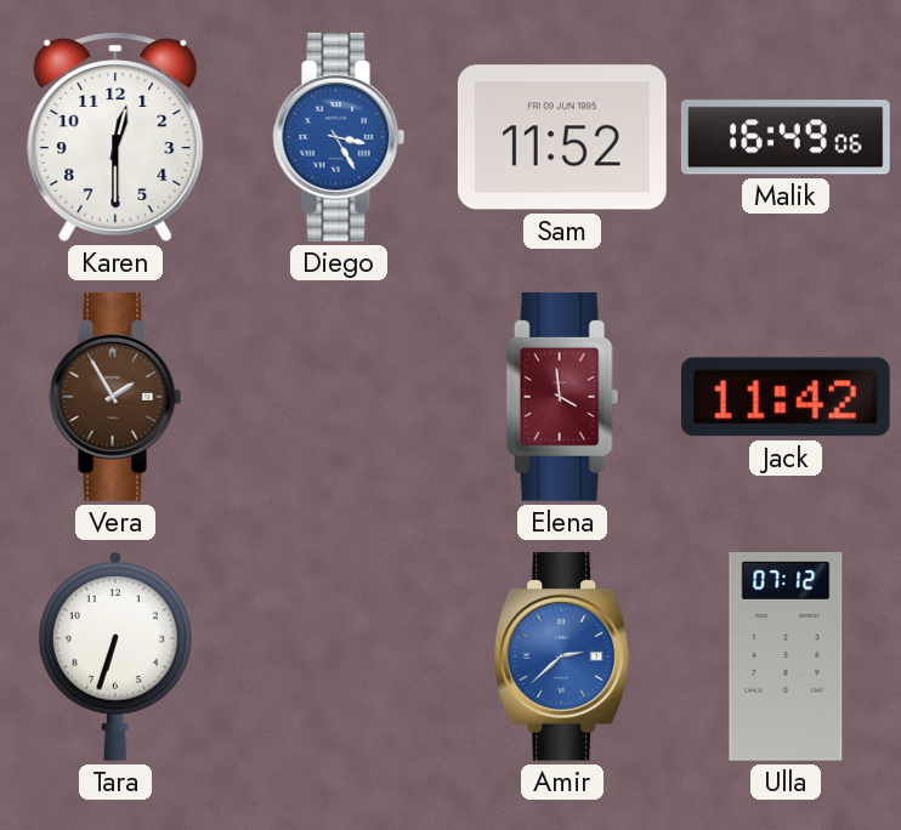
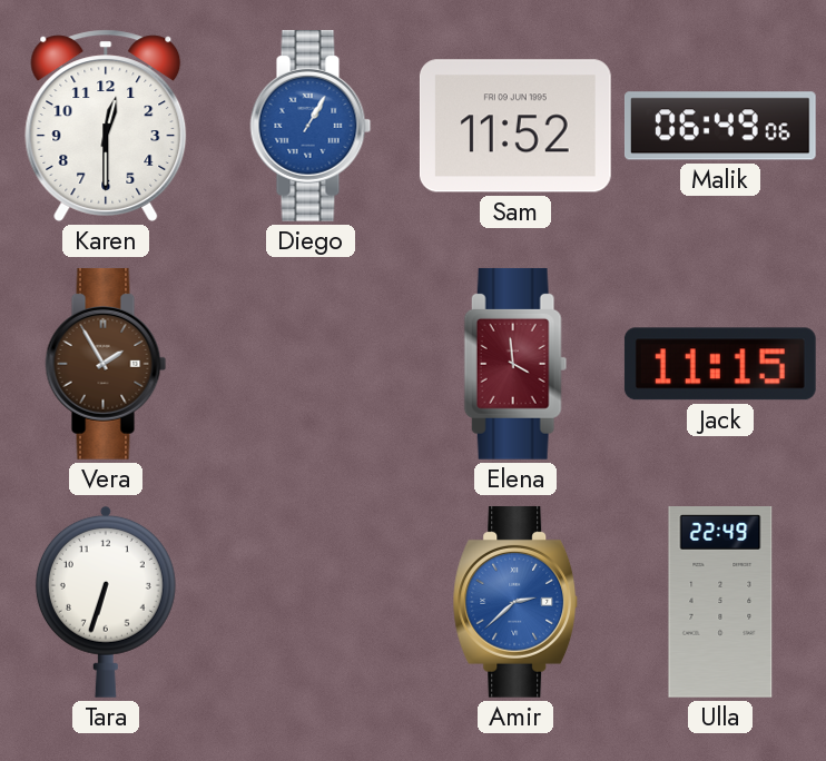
Diego: 3:25 -> 1:05 (311, 126)
Malik: 16:49 -> 06:49 (720, 126)
Jack: 11:42 -> 11:15 (720, 364)
Ulla: 07:12 -> 22:49 (720, 603)
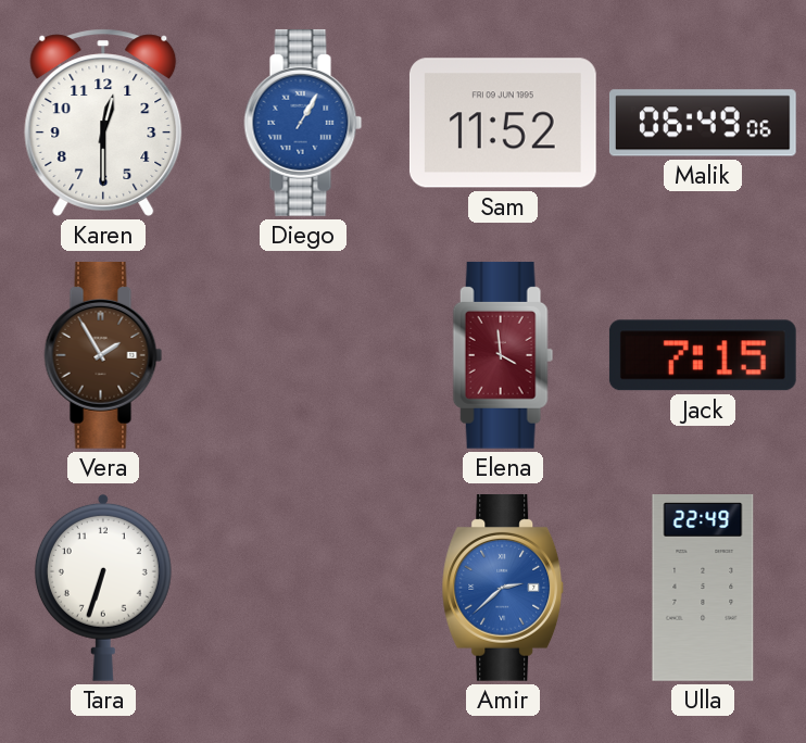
Jack: 11:15 -> 7:15 (703, 355)
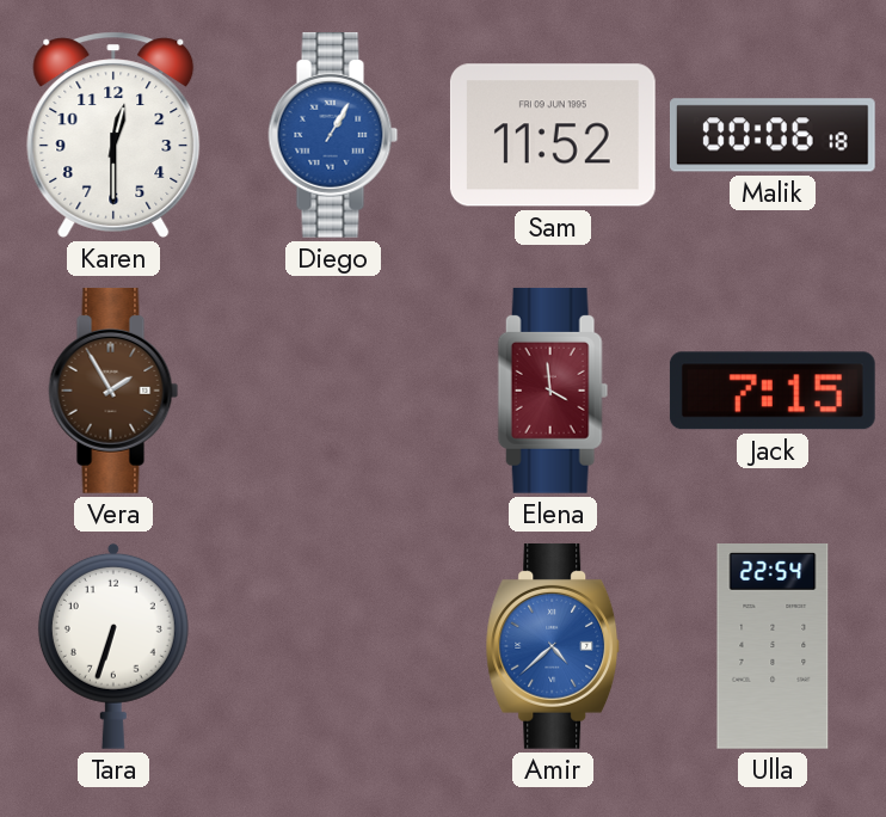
Malik: 06:49 -> 00:06 (773, 135)
Amir: 2:38 -> 4:38 (553, 646)
Ulla: 22:49 -> 22:54 (773, 647)
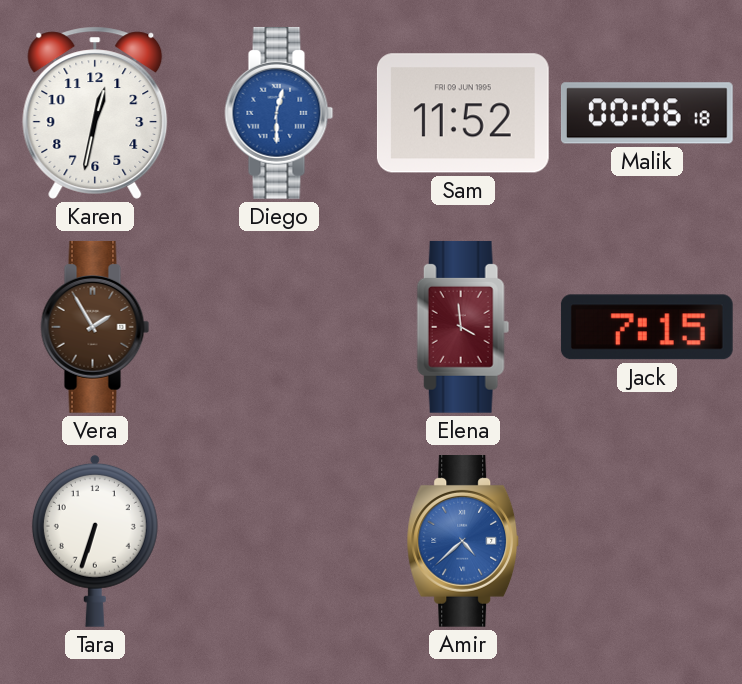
Karen: 12:30 -> 12:32 (95, 113)
Diego: 1:05 -> 12:30 (279, 113)
Ulla: 22:54 -> none (773, 647)
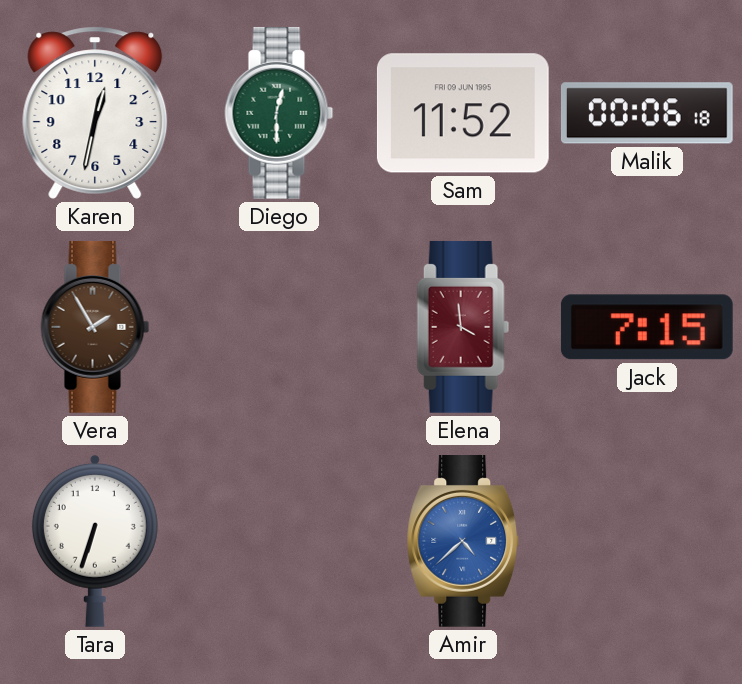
Diego dial: blue -> green (279, 113)
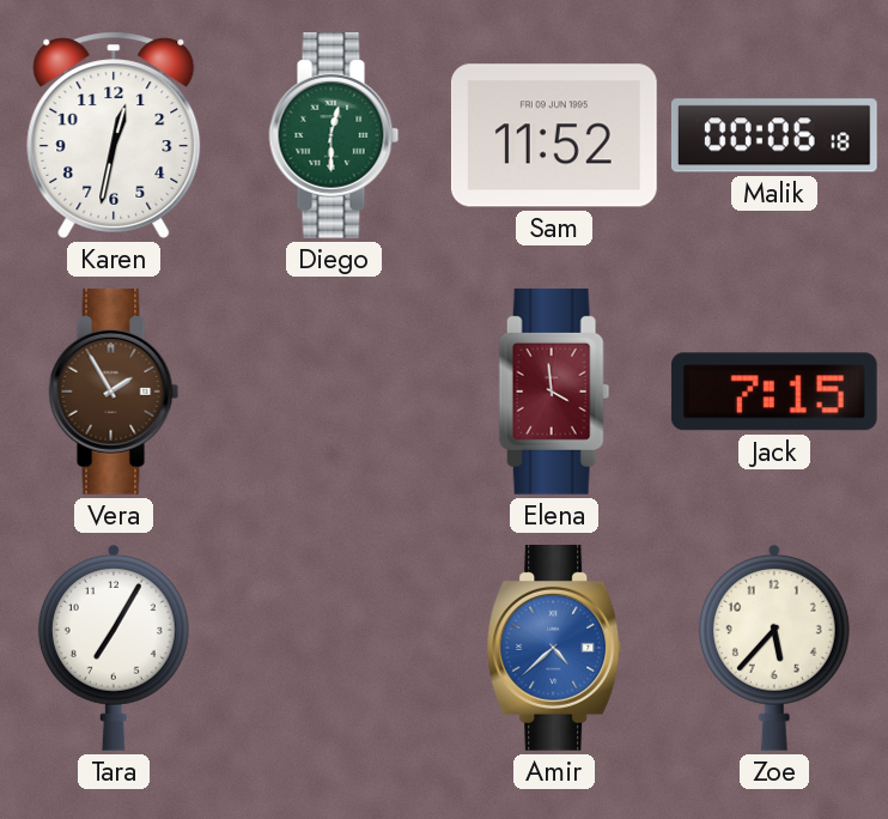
Tara: 6:33 -> 7:05 (114, 648)
Zoe: none -> 5:37 (774, 648)
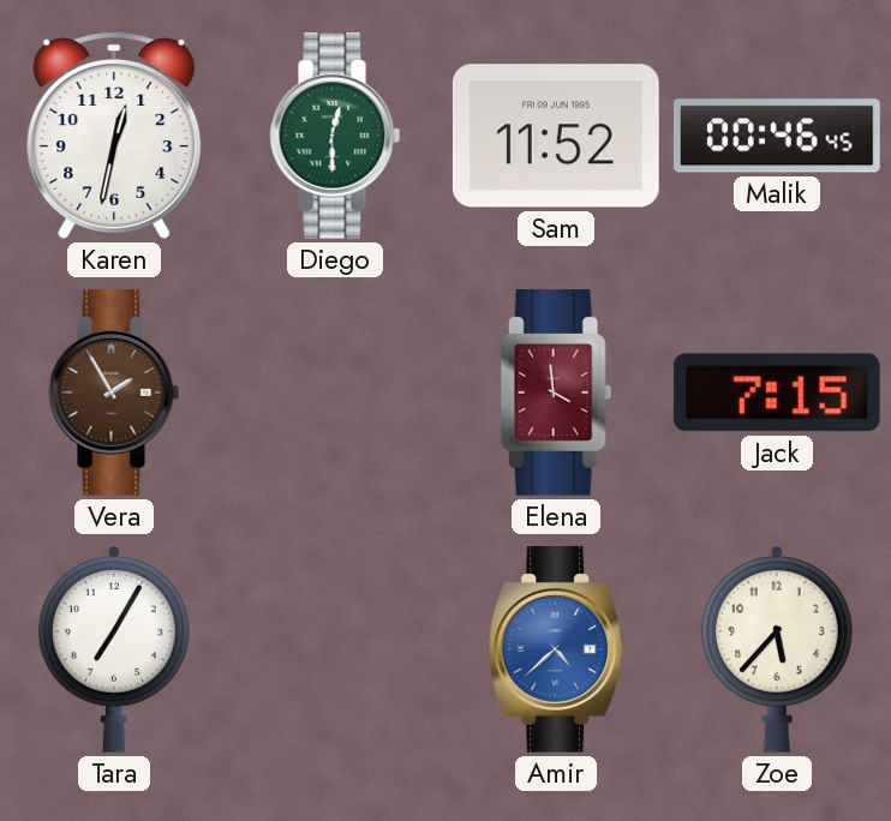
Malik: 00:06 -> 00:46 (777, 136)
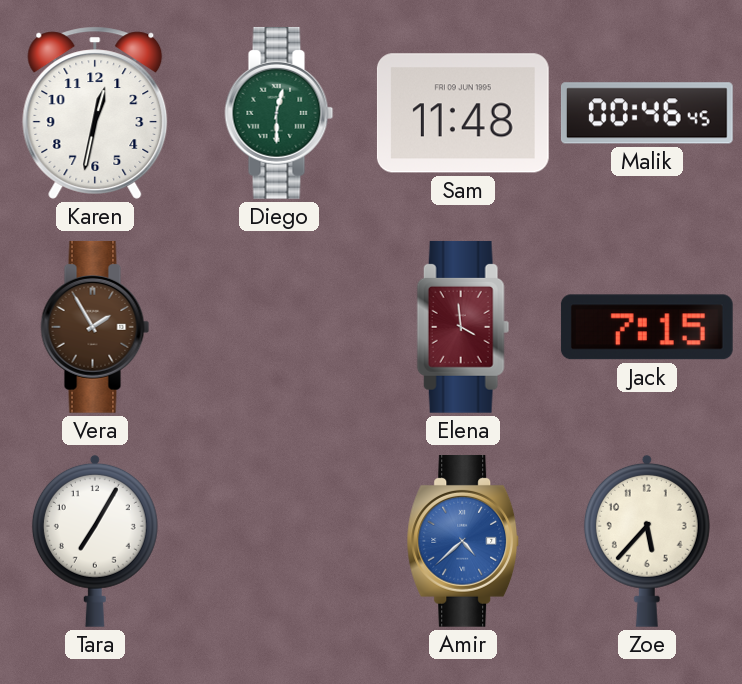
Sam: 11:52 -> 11:48 (463, 113)
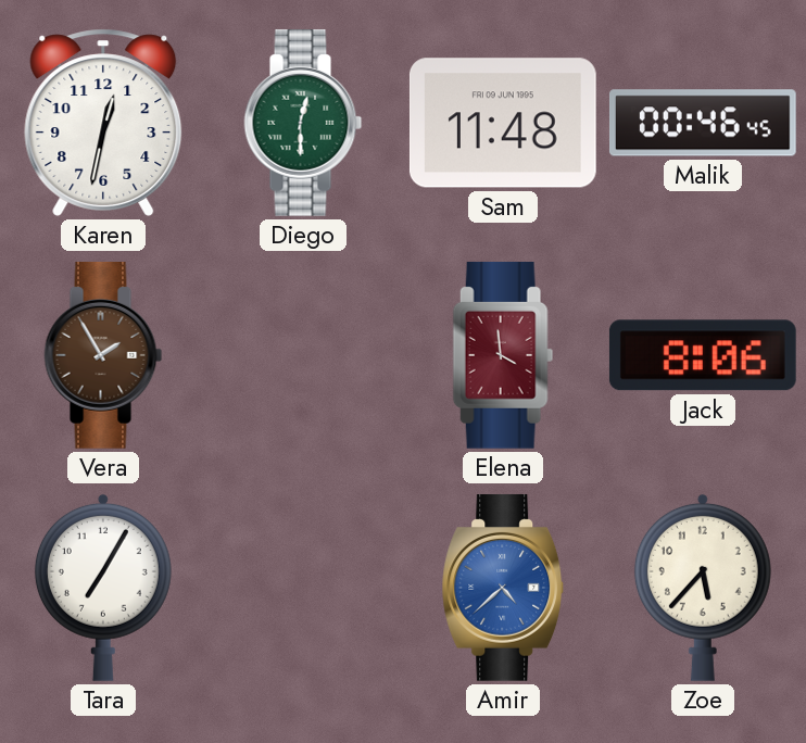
Jack: 7:15 -> 8:06 (703, 355)
